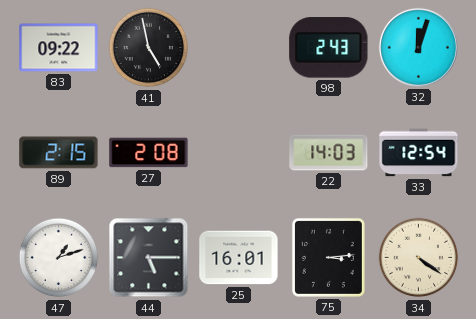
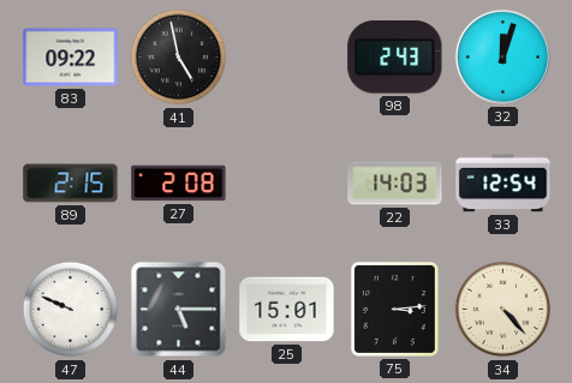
47: 1:12 -> 9:49 (71, 310)
25: 16:01 -> 15:01 (287, 310)
34: 4:21 -> 4:23 (504, 310)
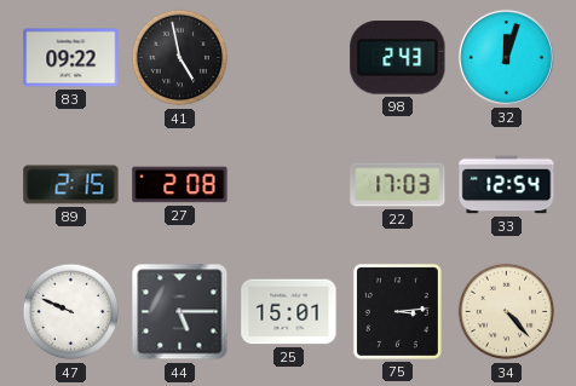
22: 14:03 -> 17:03 (398, 185)
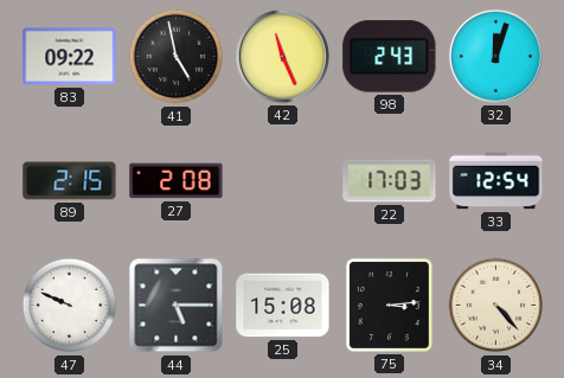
42: none -> 11:26 (282, 56)
25: 15:01 -> 15:08 (283, 306)
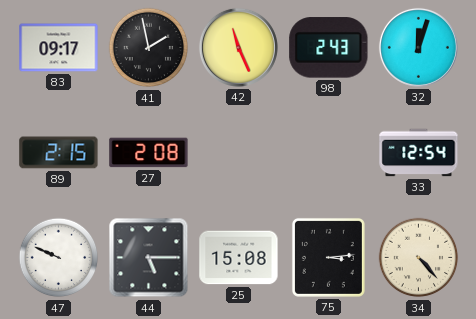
83: 09:22 -> 09:17 (59, 48)
41: 4:58 -> 1:58 (149, 48)
22: 17:03 -> none (390, 181)
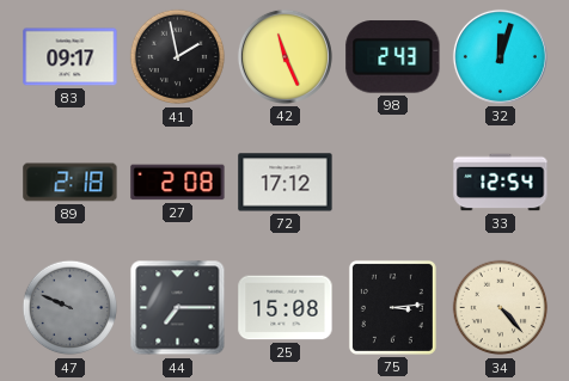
89: 2:15 -> 2:18 (71, 183)
72: none -> 17:12 (286, 183)
47 dial: white -> grey (71, 308)
44: 5:15 -> 7:15 (178, 308)
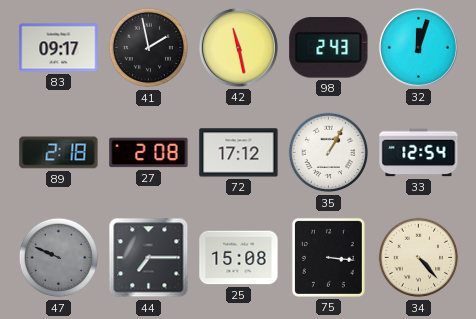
42: 11:26 -> 11:28 (238, 47)
35: none -> 1:05 (329, 153)
75: 3:14 -> 3:16 (328, 257)
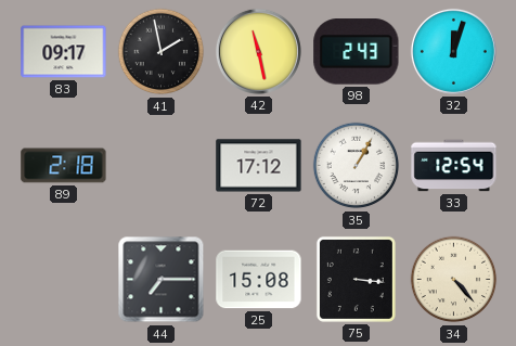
27: 2:08 -> none (149, 153)
47: 9:49 -> none (59, 258)
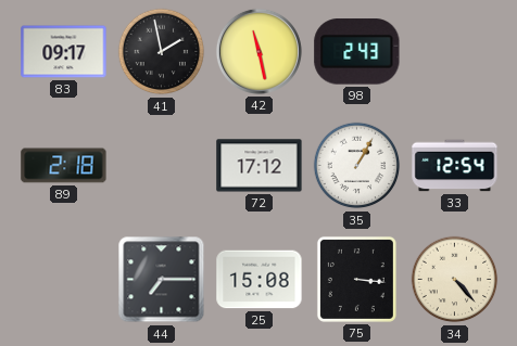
32: 12:03 -> none (453, 51)
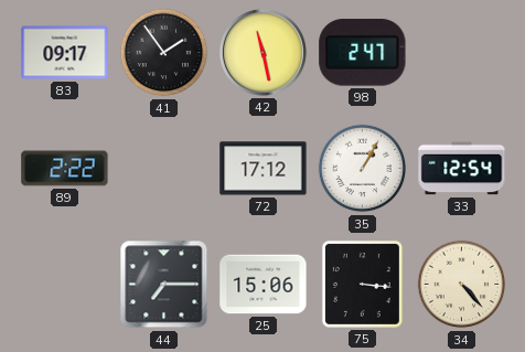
41: 1:58 -> 1:54 (164, 53)
98: 2:43 -> 2:47 (363, 53)
89: 2:18 -> 2:22 (65, 169)
25: 15:08 -> 15:06 (264, 285)
